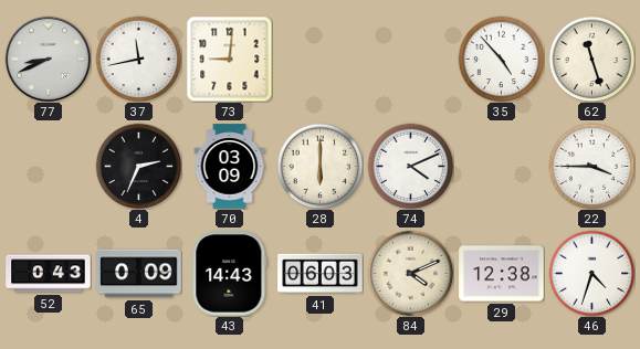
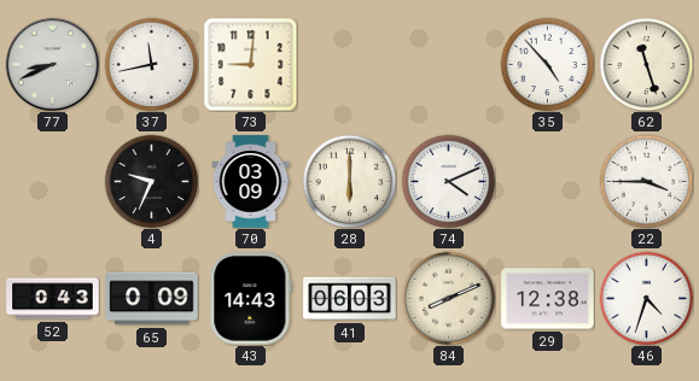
4: 2:34 -> 9:34 (151, 181)
84: 4:11 -> 8:11 (448, 298)
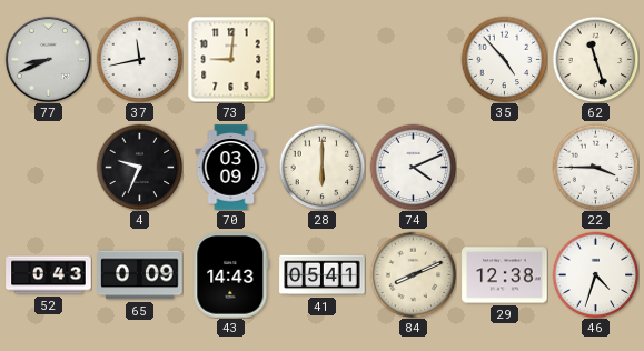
41: 06:03 -> 05:41 (323, 275)
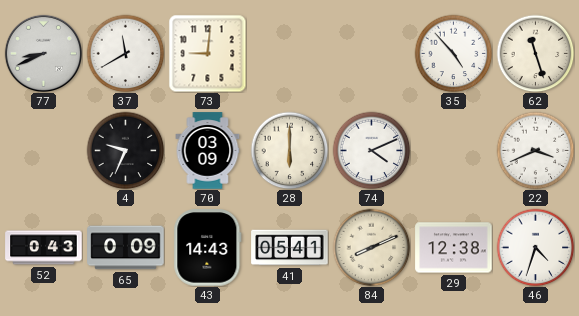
37: 11:43 -> 11:40 (125, 53)
22: 3:45 -> 3:41 (535, 150)
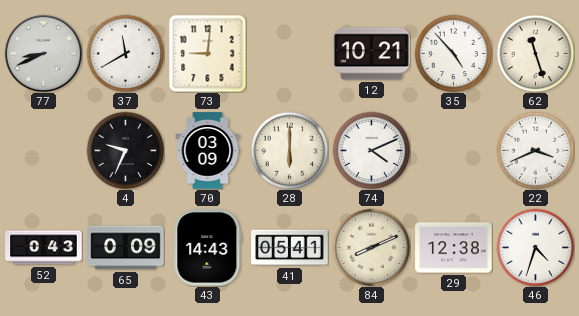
12: none -> 10:21 (372, 54)
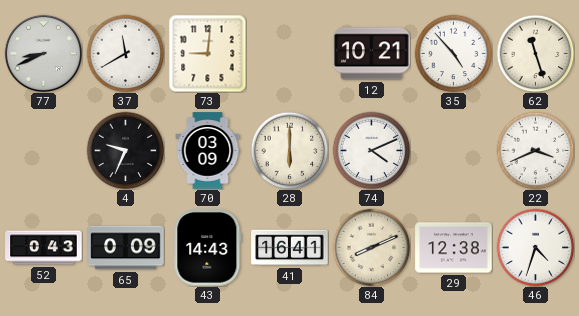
41: 05:41 -> 16:41 (290, 248)
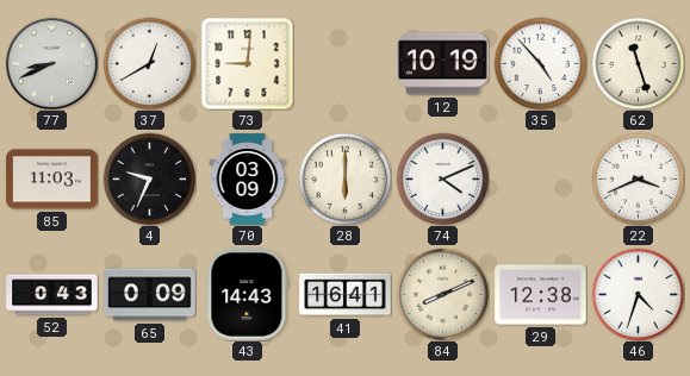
37: 11:40 -> 12:40 (149, 63)
12: 10:21 -> 10:19 (443, 64)
85: none -> 11:03 (52, 180)
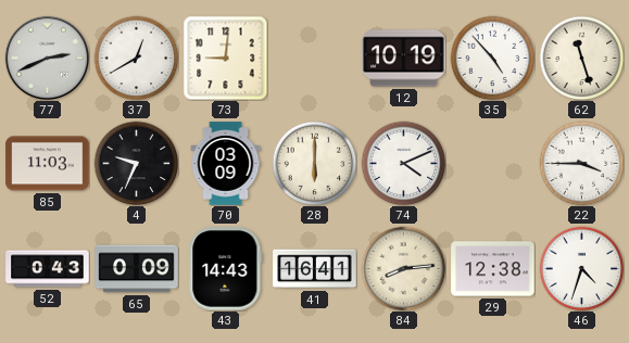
77: 8:41 -> 2:41 (47, 58)
22: 3:41 -> 3:45 (581, 163)
84: 8:11 -> 8:14 (403, 268)
